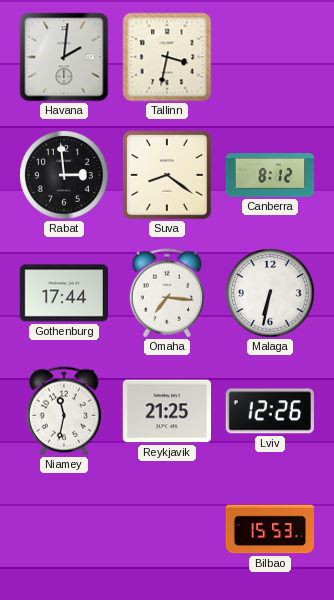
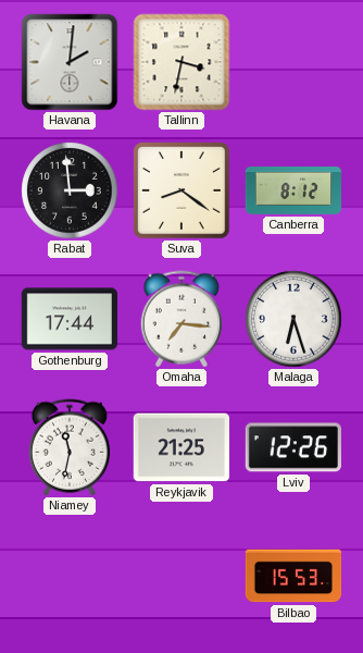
Malaga: 6:32 -> 6:27 (293, 319)
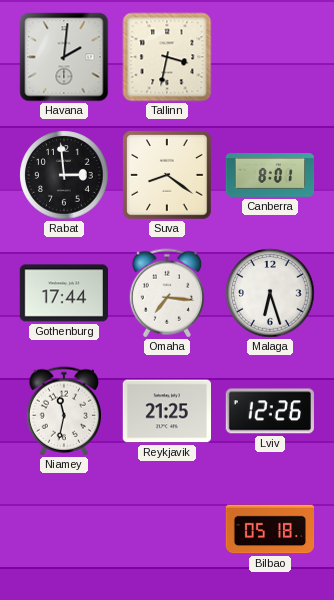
Canberra: 8:12 -> 8:01 (270, 176)
Bilbao: 15:53 -> 05:18 (270, 529)
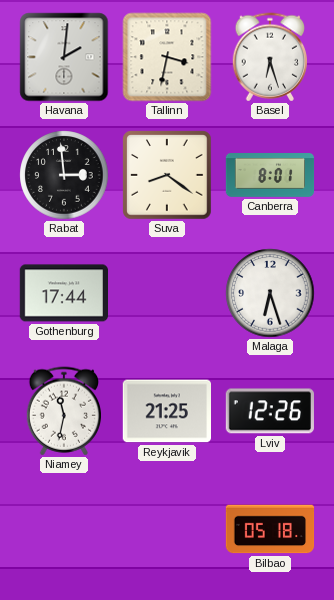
Basel: none -> 6:27 (269, 57)
Omaha: 7:16 -> none (166, 293)
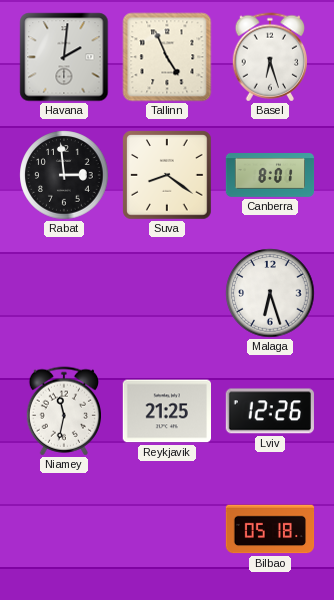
Tallinn: 3:32 -> 4:56 (167, 57)
Gothenburg: 17:44 -> none (63, 293)
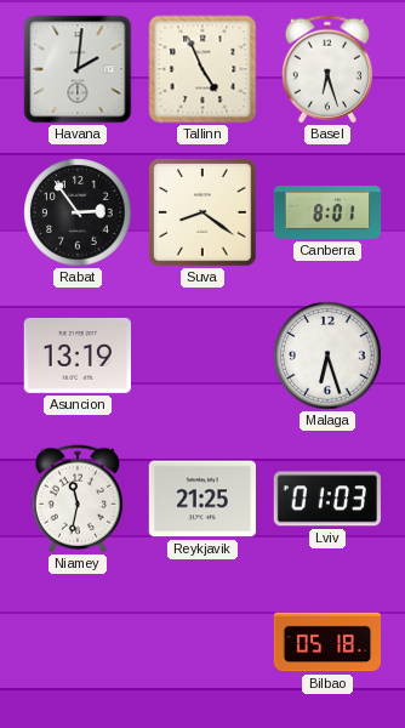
Rabat: 2:59 -> 2:54 (78, 212)
Asuncion: none -> 13:19 (76, 356)
Lviv: 12:26 -> 01:03 (327, 499)
